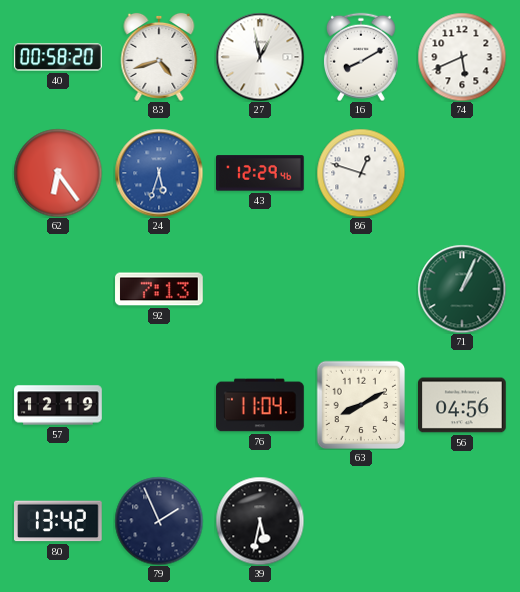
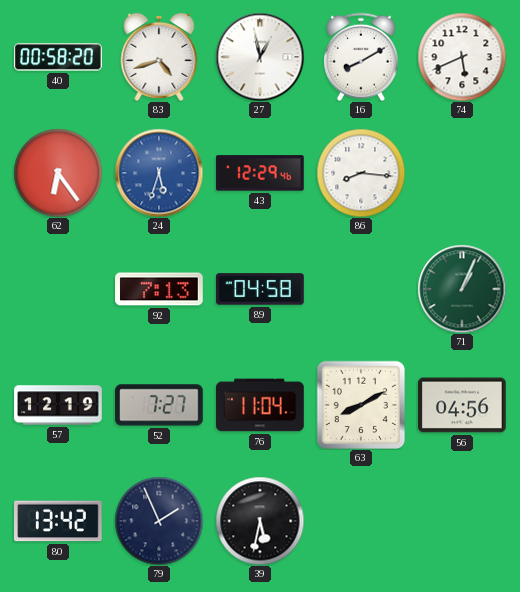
86: 12:48 -> 8:16 (361, 173)
89: none -> 04:58 (260, 289)
52: none -> 7:27 (159, 405)
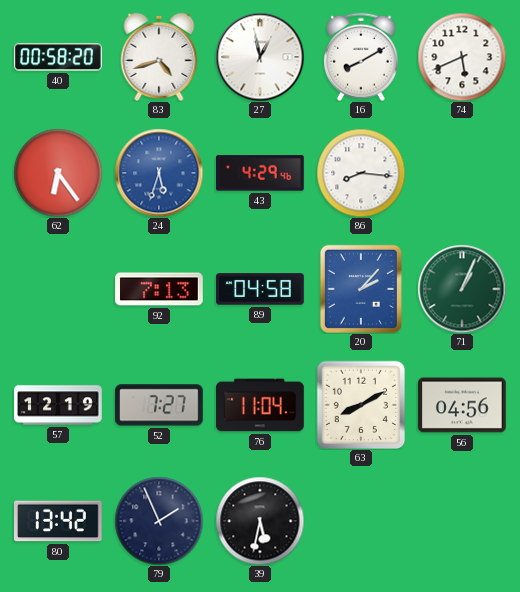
43: 12:29 -> 4:29 (261, 173)
20: none -> 2:07 (361, 289)
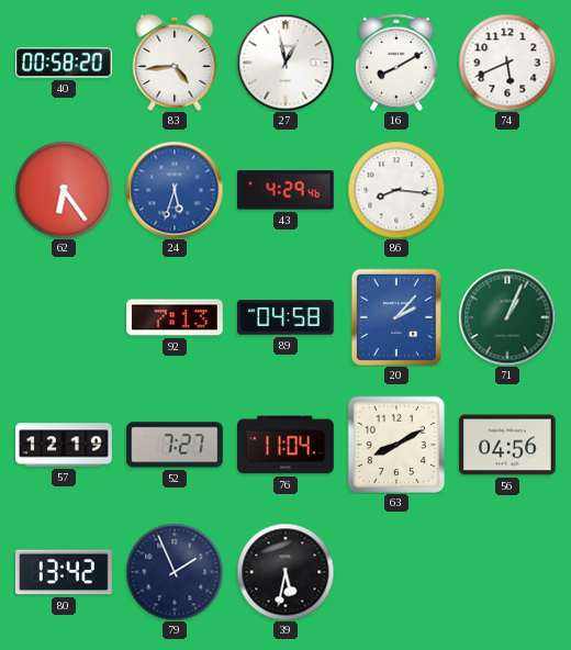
83: 4:42 -> 4:44 (175, 63)
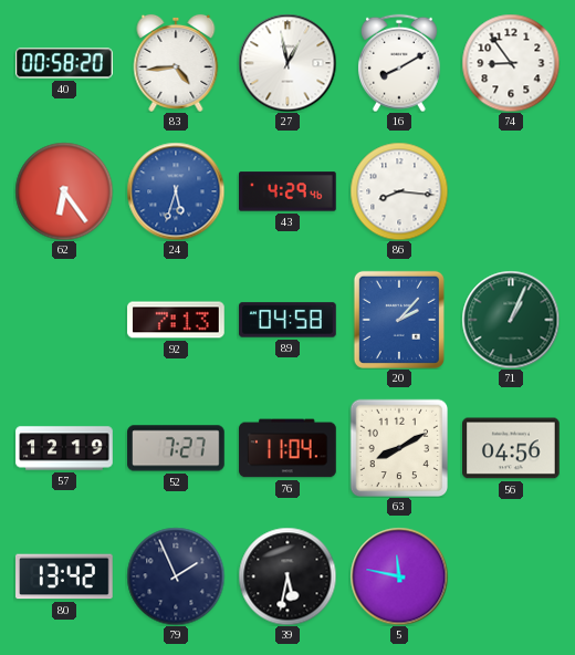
74: 5:41 -> 8:54 (511, 63)
5: none -> 11:47 (399, 576)
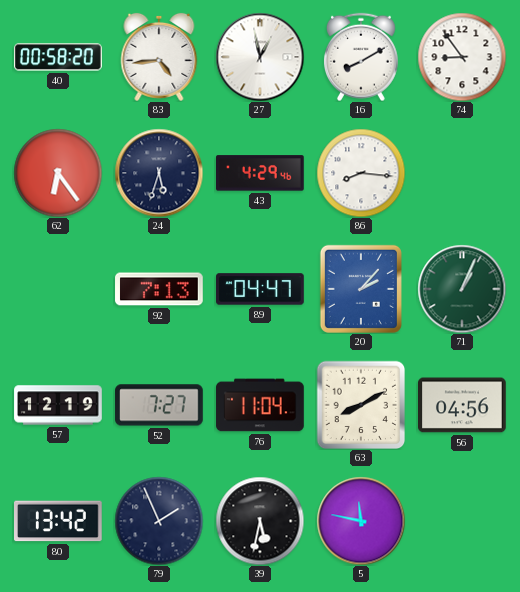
24 dial: blue -> navy (159, 173)
89: 04:58 -> 04:47 (260, 289)
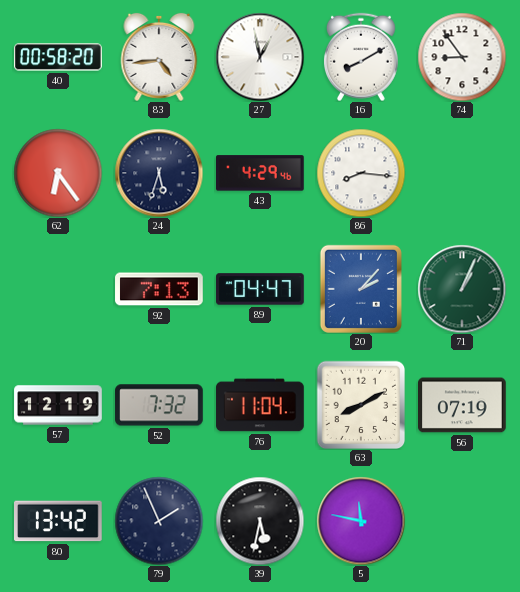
52: 7:27 -> 7:32 (159, 405)
56: 04:56 -> 07:19 (462, 405)
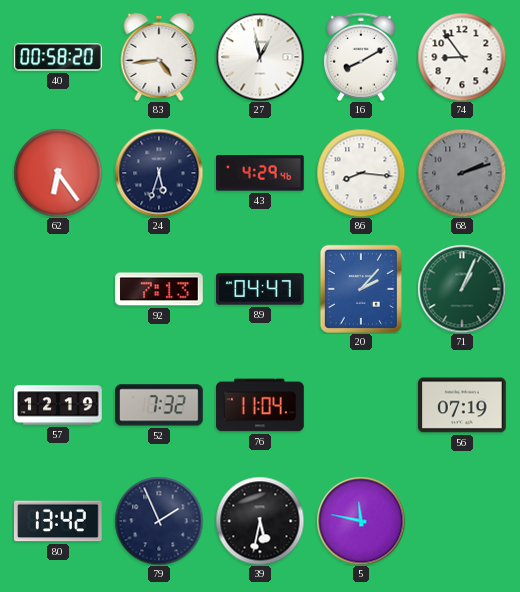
68: none -> 2:12 (462, 173)
63: 8:10 -> none (361, 405)
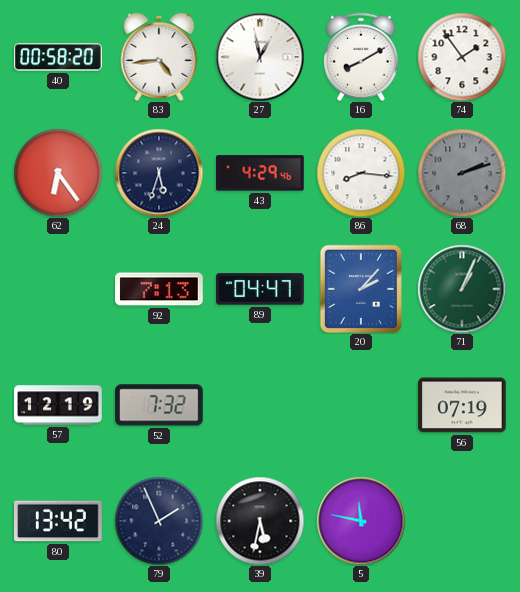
74: 8:54 -> 1:54 (462, 57)
76: 11:04 -> none (260, 405)
